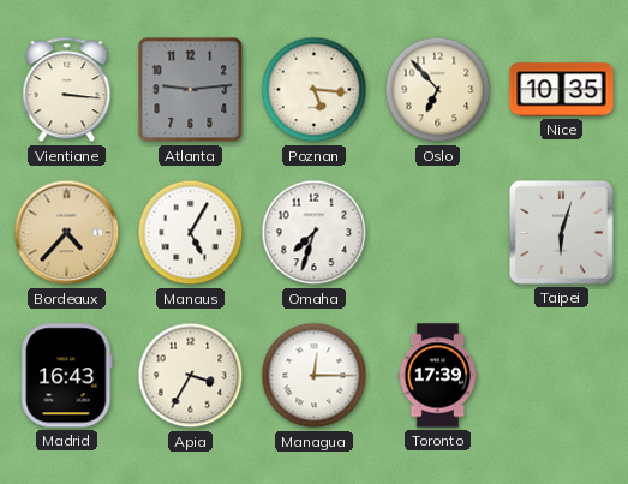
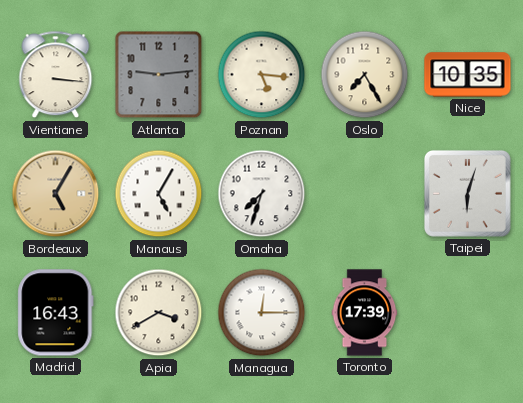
Oslo: 6:53 -> 7:25 (365, 75)
Bordeaux: 4:37 -> 5:05 (56, 194)
Apia: 3:35 -> 3:40 (159, 313)
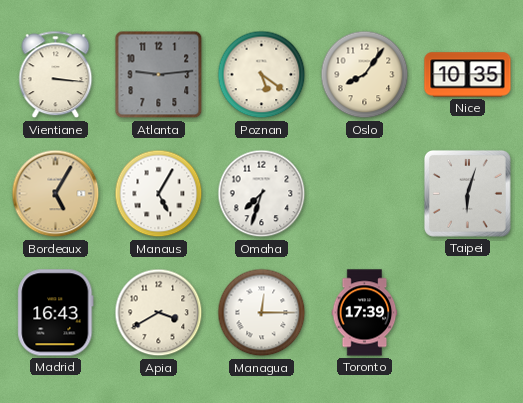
Poznan: 5:16 -> 5:21 (262, 75)
Oslo: 7:25 -> 8:06 (365, 75)
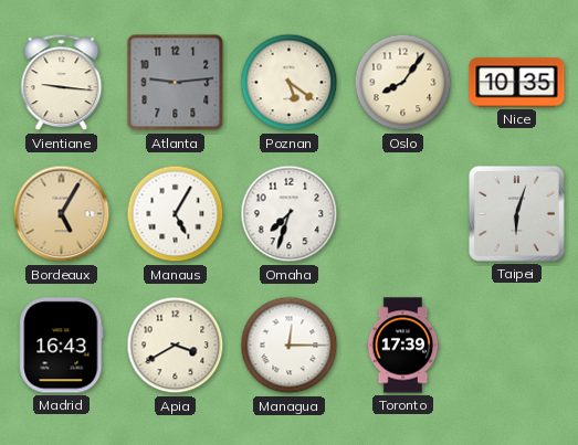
Vientiane: 3:16 -> 9:16 (62, 83)
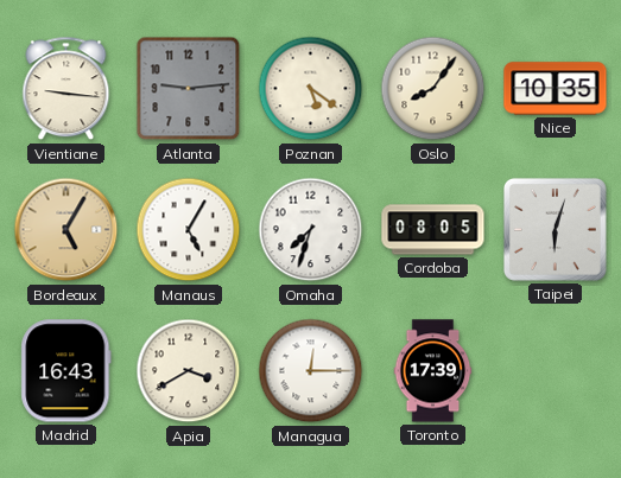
Cordoba: none -> 08:05 (433, 230)
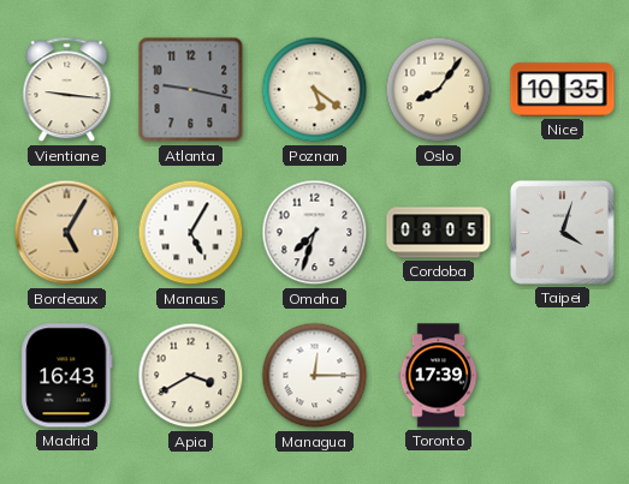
Atlanta: 9:14 -> 9:17 (191, 90)
Taipei: 6:03 -> 4:03 (562, 232)
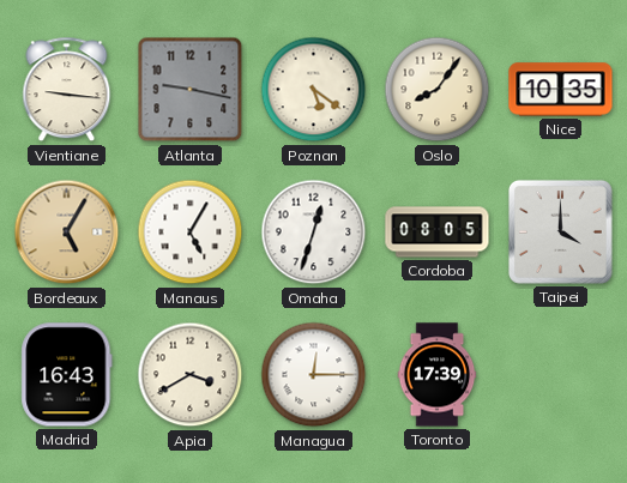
Omaha: 7:33 -> 12:33 (314, 233)
Taipei: 4:03 -> 4:00 (560, 231)
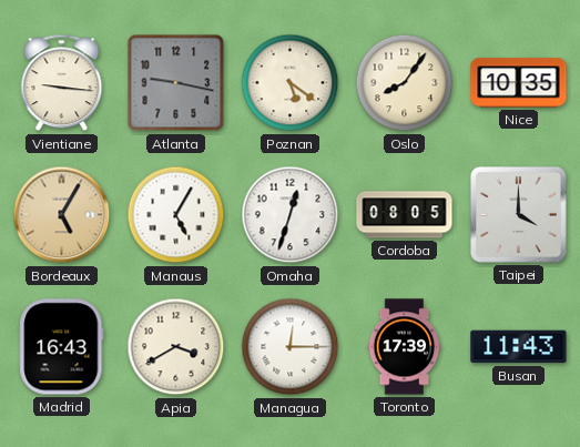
Busan: none -> 11:43 (519, 347)
